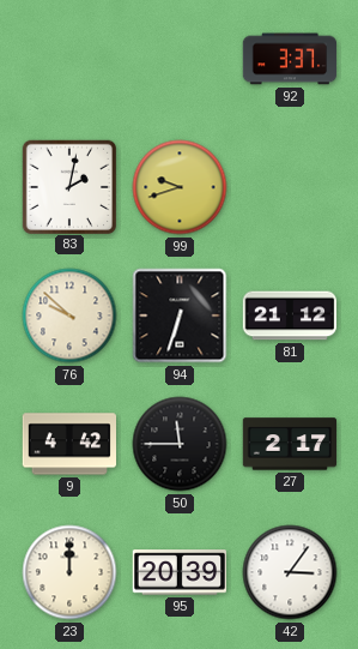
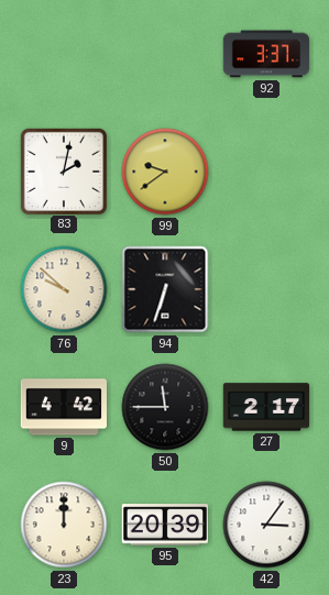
99: 9:42 -> 9:39 (165, 172)
81: 21:12 -> none (290, 316)
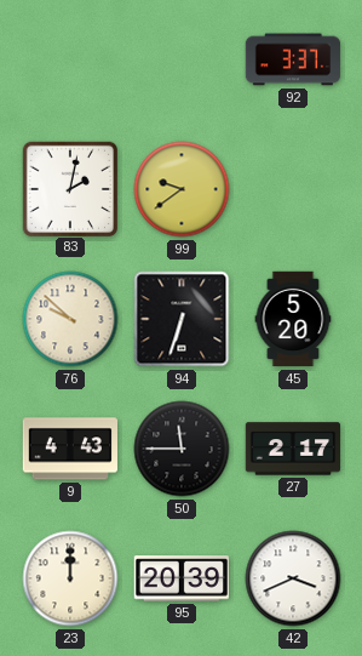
45: none -> 5:20 (293, 319)
9: 4:42 -> 4:43 (69, 449)
42: 3:06 -> 3:41 (293, 578)
